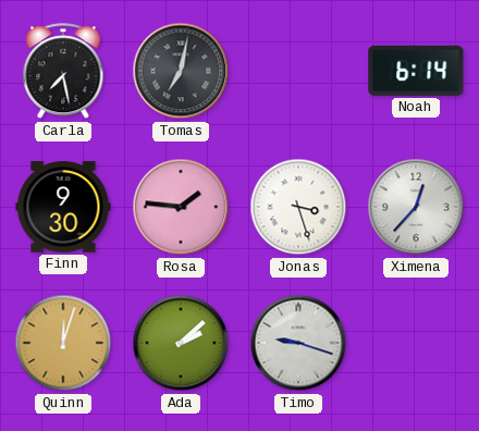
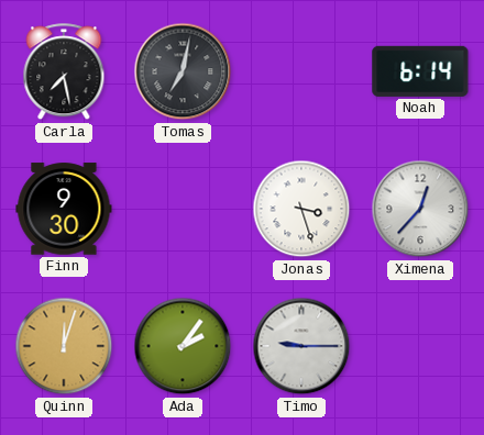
Rosa: 1:46 -> none (181, 207)
Ada: 2:08 -> 2:06 (183, 346)
Timo: 9:18 -> 9:15 (301, 346)
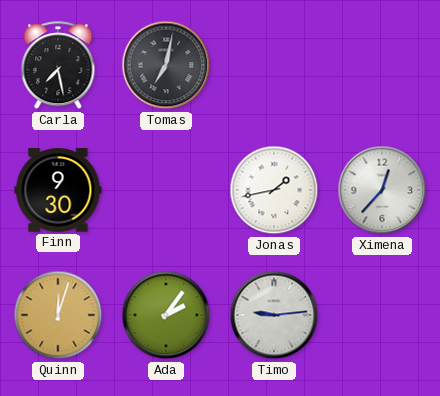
Noah: 6:14 -> none (420, 71)
Jonas: 3:27 -> 1:43 (274, 190)
Timo: 9:15 -> 9:14 (274, 315)
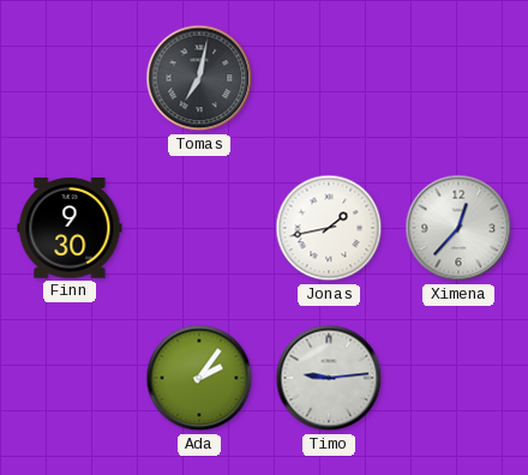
Carla: 7:28 -> none (58, 66)
Quinn: 12:03 -> none (58, 315)
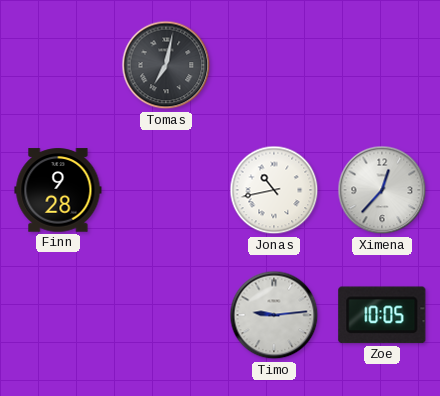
Finn: 9:30 -> 9:28 (58, 190)
Jonas: 1:43 -> 10:43 (274, 190)
Ada: 2:06 -> none (199, 378)
Zoe: none -> 10:05 (382, 315)
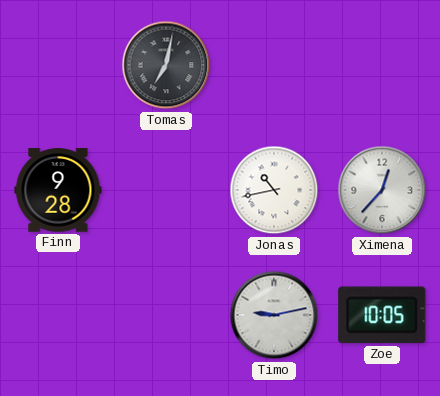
Timo: 9:14 -> 9:13 (274, 315)
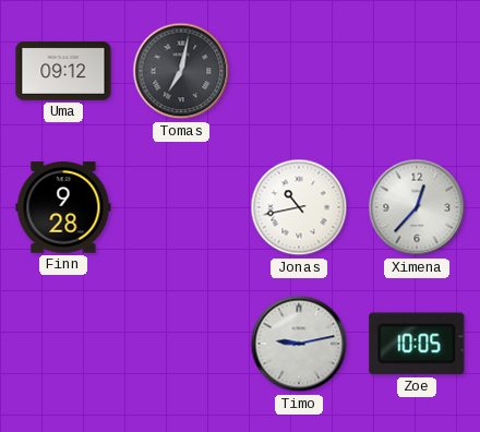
Uma: none -> 09:12 (63, 71)
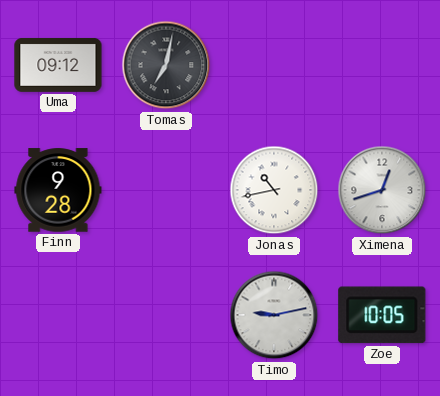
Ximena: 12:37 -> 12:42 (382, 190)
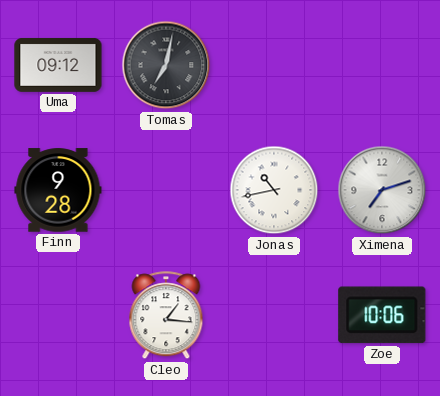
Ximena: 12:42 -> 7:12 (382, 190)
Cleo: none -> 1:16 (166, 316)
Timo: 9:13 -> none (274, 315)
Zoe: 10:05 -> 10:06 (382, 315)
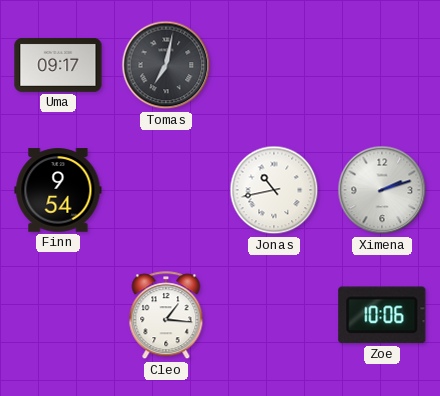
Uma: 09:12 -> 09:17 (58, 65)
Finn: 9:28 -> 9:54 (58, 190)
Ximena: 7:12 -> 2:12 (382, 190)
